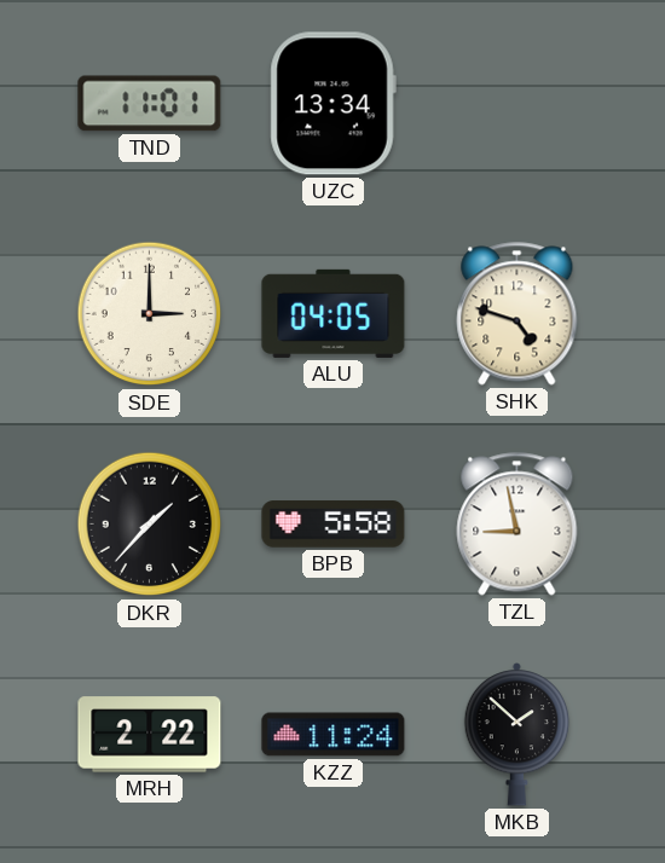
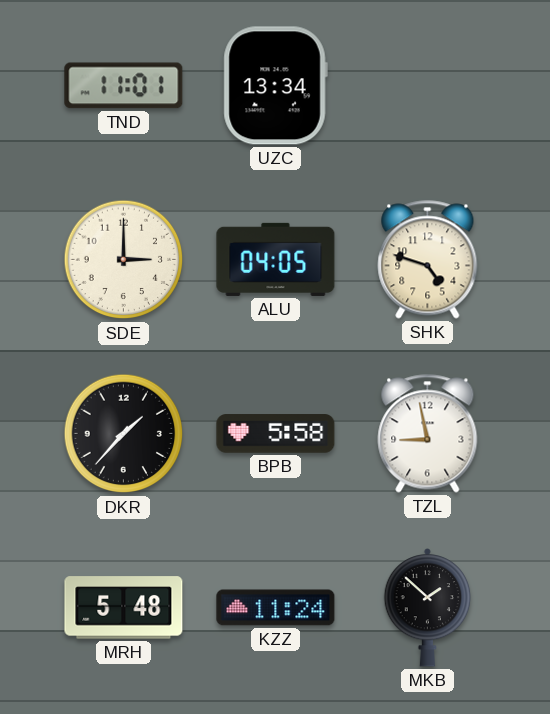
MRH: 2:22 -> 5:48 (124, 608)
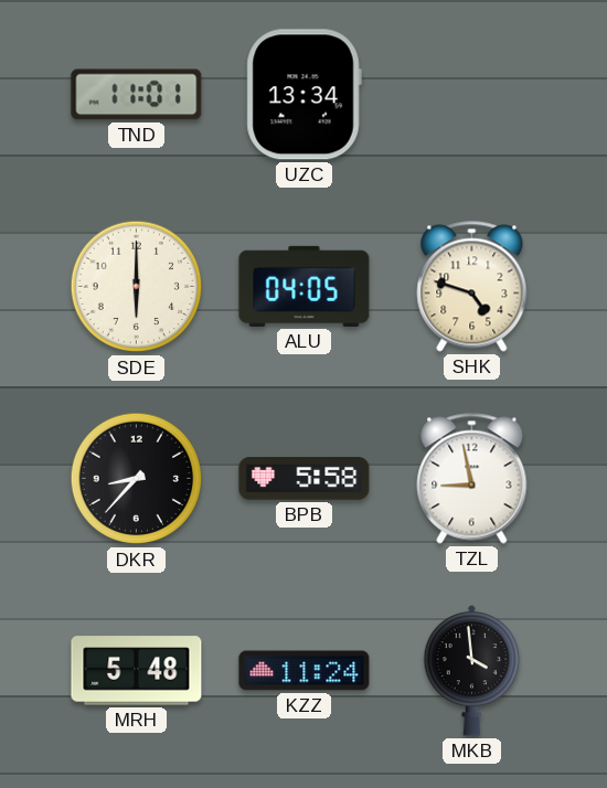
SDE: 3:00 -> 6:00 (137, 287)
DKR: 1:37 -> 8:37 (137, 479)
MKB: 1:52 -> 3:59 (472, 671)
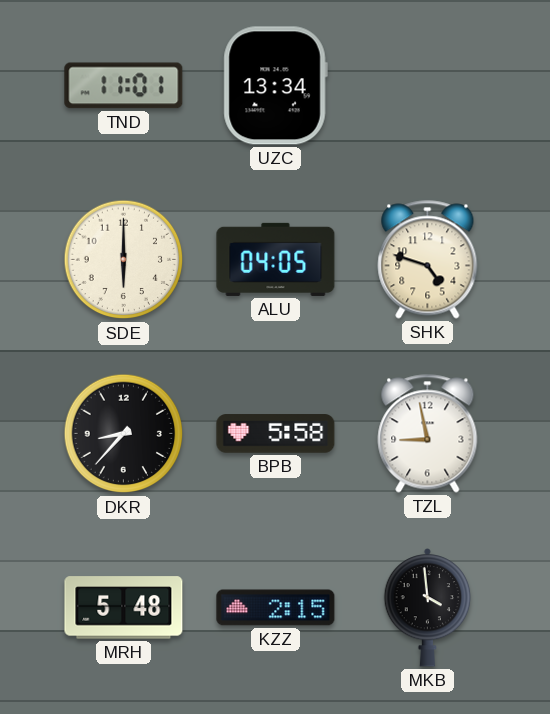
KZZ: 11:24 -> 2:15 (276, 608)
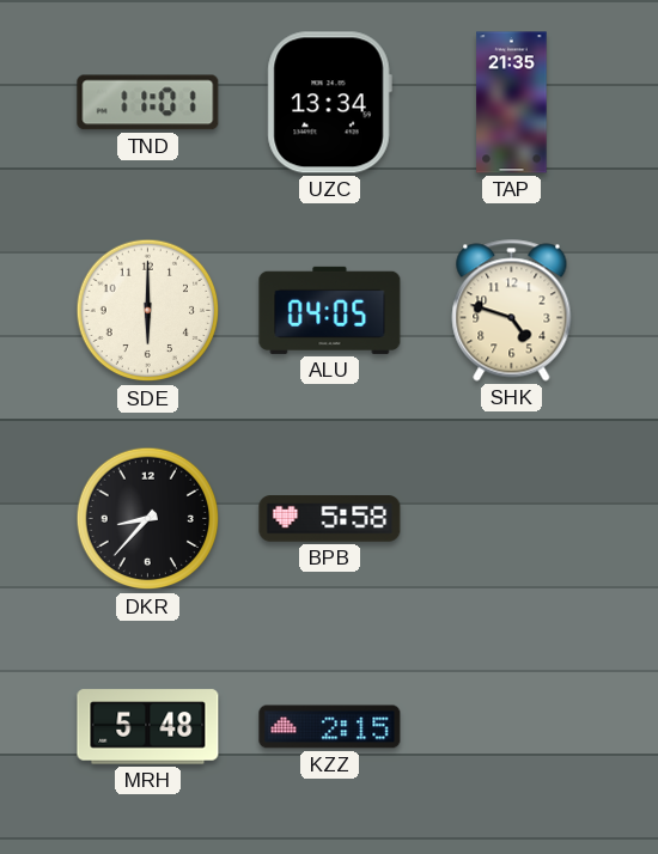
TAP: none -> 21:35 (512, 103)
TZL: 8:58 -> none (428, 434)
MKB: 3:59 -> none (428, 608)
